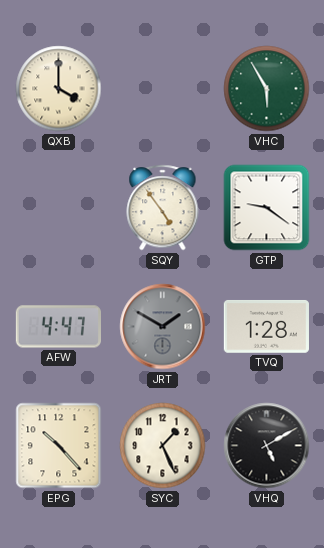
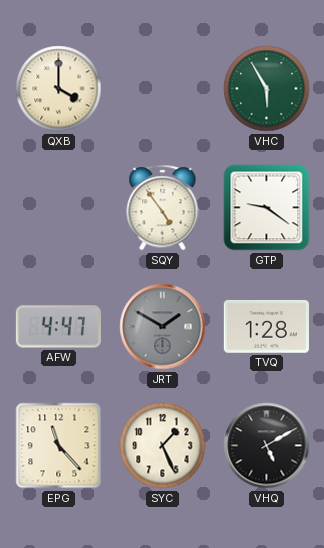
EPG: 10:23 -> 11:23 (59, 446)
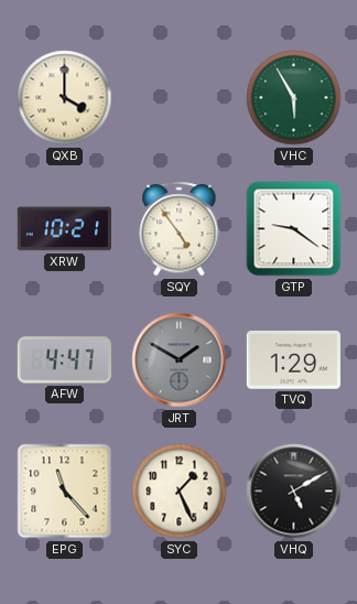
XRW: none -> 10:21 (64, 229)
TVQ: 1:28 -> 1:29 (293, 360)
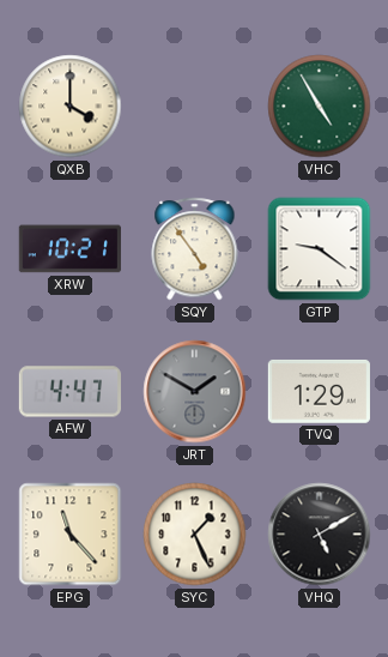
VHC: 5:55 -> 4:55 (320, 107)
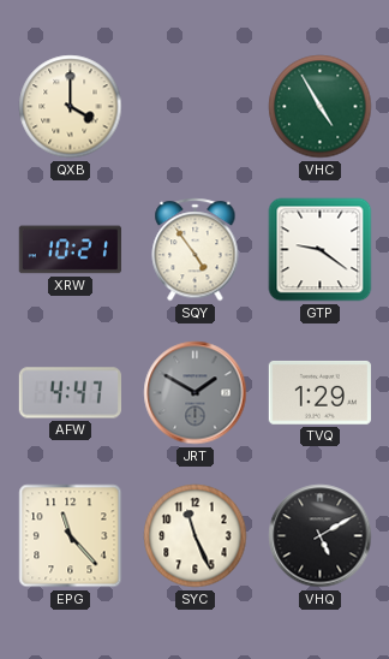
SYC: 1:26 -> 11:26 (196, 536)
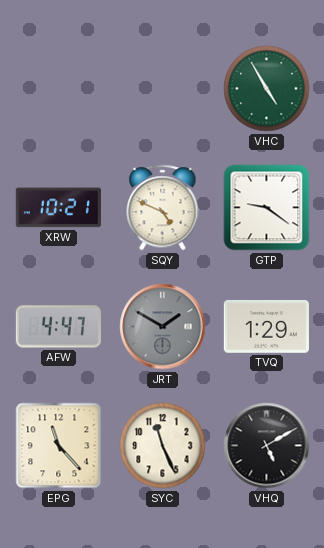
QXB: 4:00 -> none (71, 107)
SQY: 4:54 -> 4:49 (163, 208)
